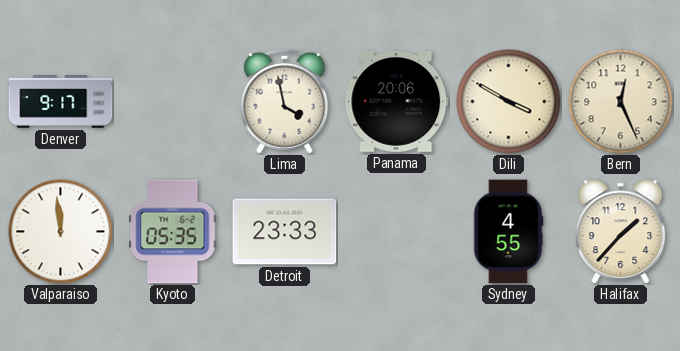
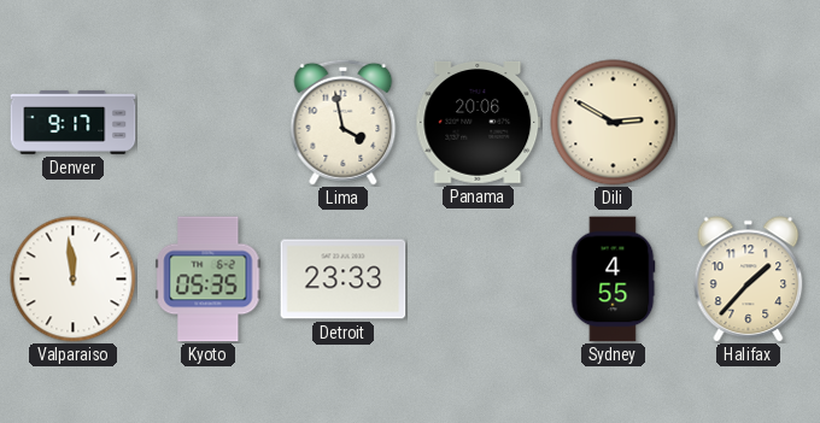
Dili: 3:50 -> 2:50 (614, 123)
Bern: 12:26 -> none (621, 102)
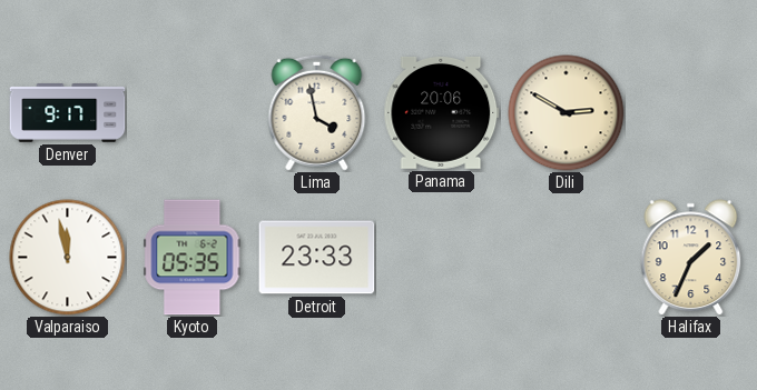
Valparaiso: 11:59 -> 11:58 (68, 258)
Sydney: 4:55 -> none (613, 280)
Halifax: 1:37 -> 1:34 (691, 258)
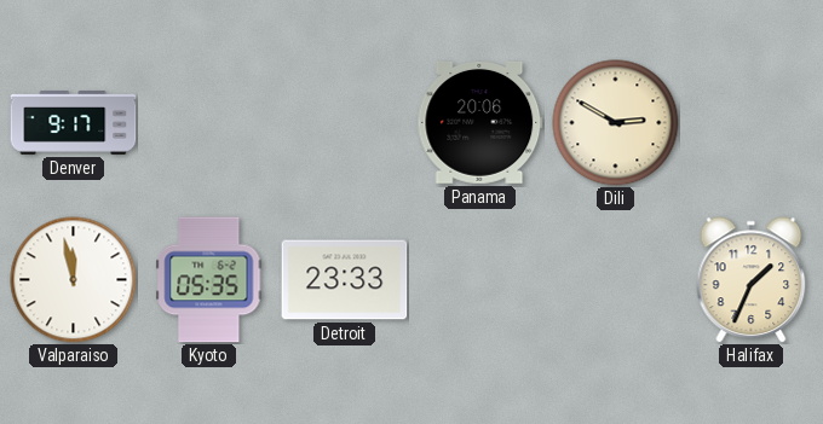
Lima: 3:58 -> none (317, 112)
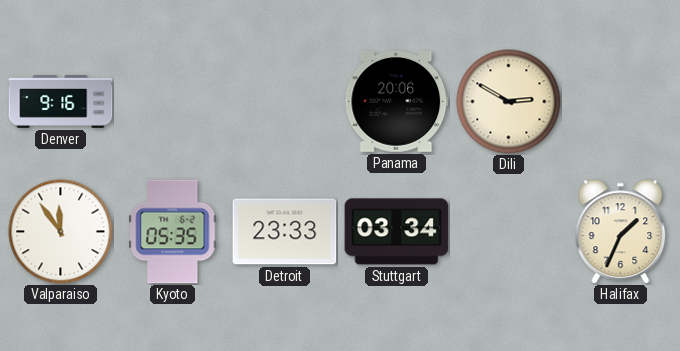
Denver: 9:17 -> 9:16 (61, 102)
Valparaiso: 11:58 -> 11:54 (61, 232)
Stuttgart: none -> 03:34 (397, 232)
